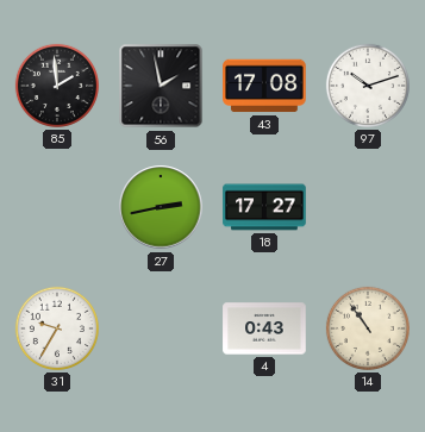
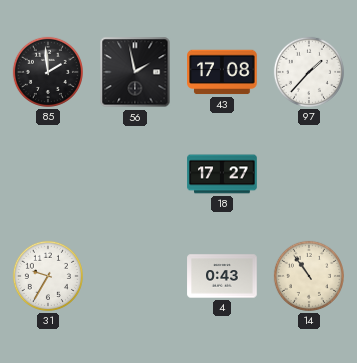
97: 10:12 -> 1:37 (309, 72)
27: 2:43 -> none (161, 207)
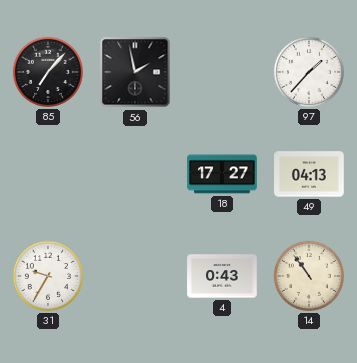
85: 1:59 -> 7:07 (48, 72)
43: 17:08 -> none (222, 72)
49: none -> 04:13 (309, 174)
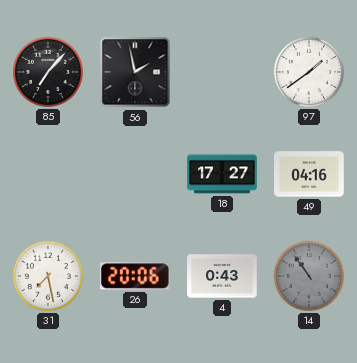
97: 1:37 -> 1:39 (309, 72)
49: 04:13 -> 04:16 (309, 174)
31: 9:35 -> 7:28 (48, 276)
26: none -> 20:06 (136, 276)
14 dial: cream -> grey (309, 276)
